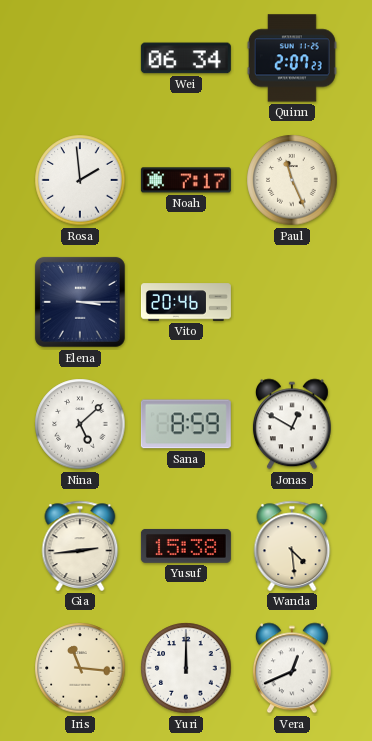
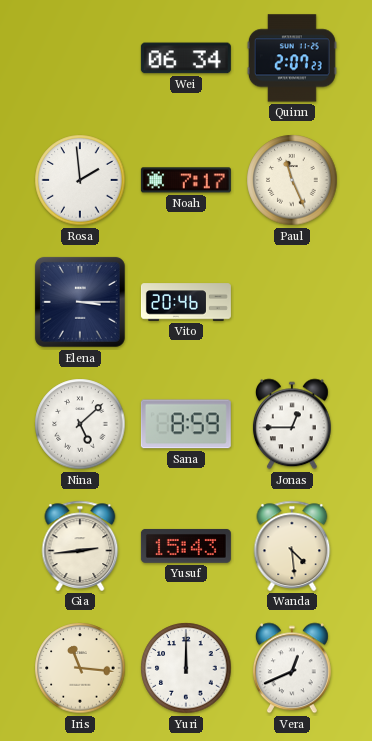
Jonas: 12:50 -> 12:45 (292, 424)
Yusuf: 15:38 -> 15:43 (186, 546)
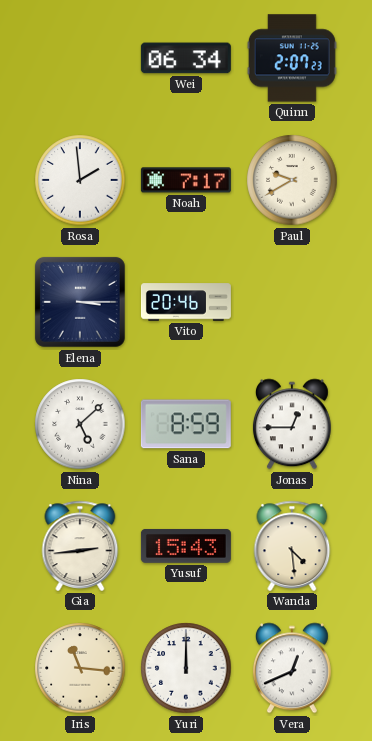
Paul: 11:26 -> 9:40 (292, 180)
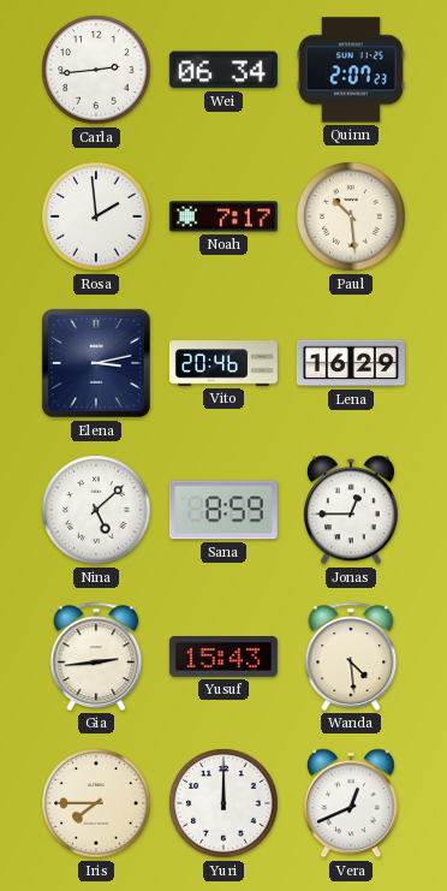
Carla: none -> 2:44 (96, 70)
Paul: 9:40 -> 10:29 (351, 216)
Elena: 3:15 -> 3:13 (96, 363)
Lena: none -> 16:29 (351, 363)
Iris: 11:16 -> 7:45 (96, 803)
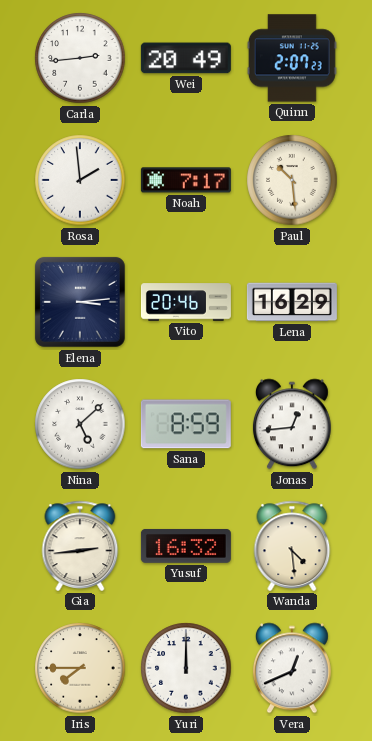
Wei: 06:34 -> 20:49 (186, 58)
Elena: 3:13 -> 3:14 (80, 302)
Jonas: 12:45 -> 12:44 (292, 424)
Yusuf: 15:43 -> 16:32 (186, 546)
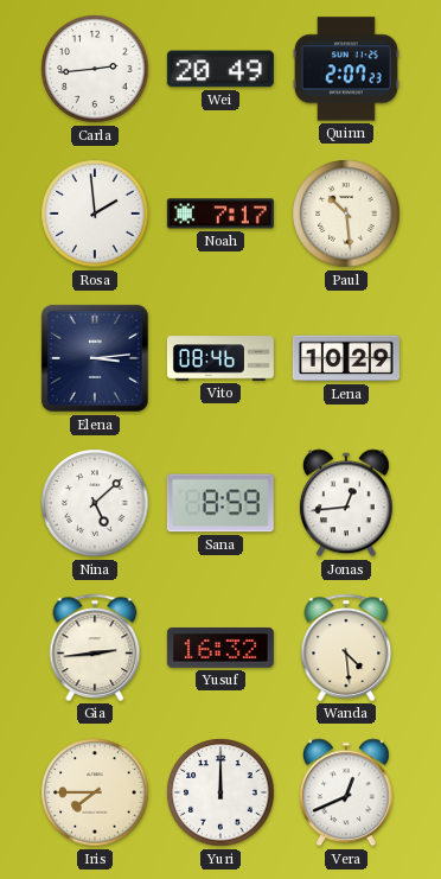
Vito: 20:46 -> 08:46 (220, 358)
Lena: 16:29 -> 10:29 (346, 358)
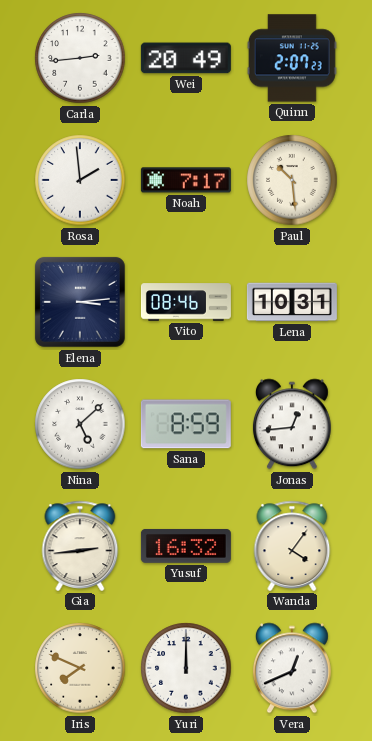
Lena: 10:29 -> 10:31 (292, 302)
Wanda: 4:29 -> 4:06 (292, 546)
Iris: 7:45 -> 7:49 (80, 668)
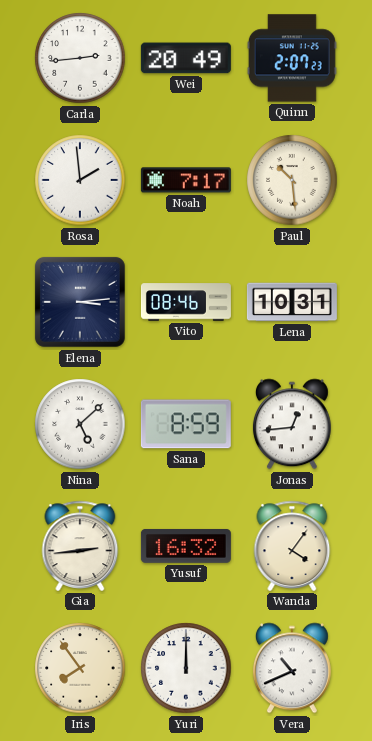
Iris: 7:49 -> 7:54 (80, 668)
Vera: 12:41 -> 10:41 (292, 668)
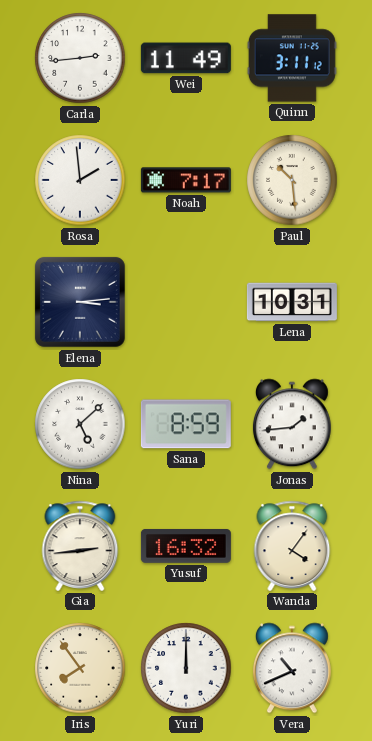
Wei: 20:49 -> 11:49 (186, 58)
Quinn: 2:07 -> 3:11 (292, 58)
Vito: 08:46 -> none (186, 302)
Jonas: 12:44 -> 1:44 (292, 424)
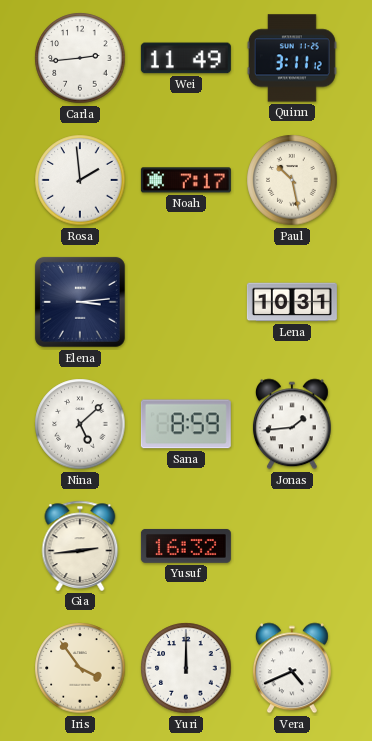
Paul: 10:29 -> 10:28 (292, 180)
Wanda: 4:06 -> none (292, 546)
Iris: 7:54 -> 3:54 (80, 668)
Vera: 10:41 -> 4:41 (292, 668)
